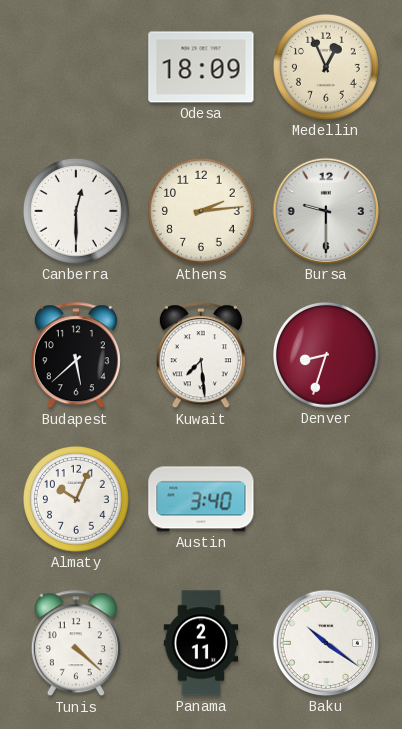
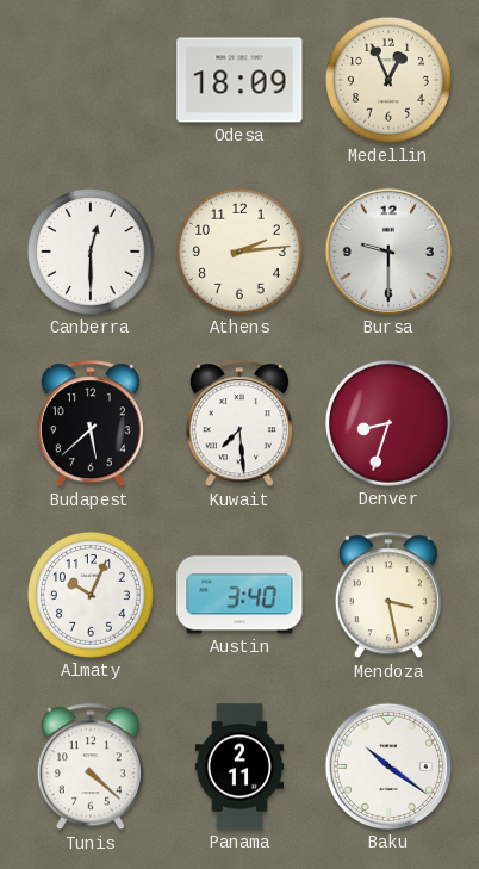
Mendoza: none -> 3:28 (388, 596)
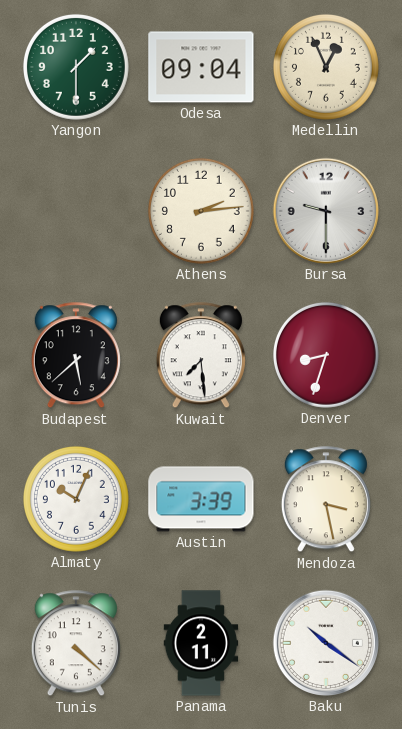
Yangon: none -> 1:30 (76, 67)
Odesa: 18:09 -> 09:04 (201, 67)
Canberra: 12:30 -> none (91, 252)
Austin: 3:40 -> 3:39 (201, 499)
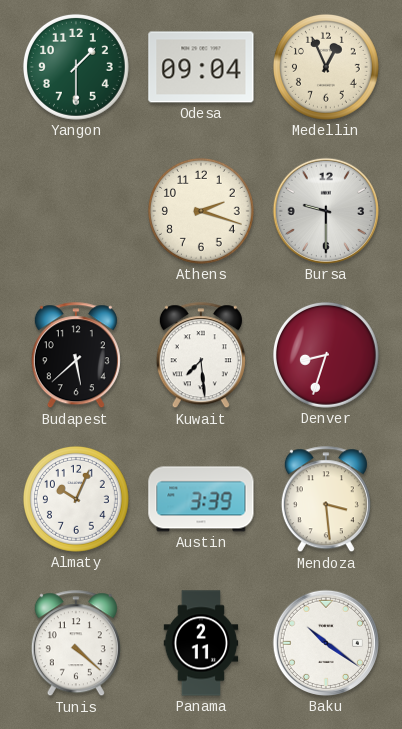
Athens: 2:14 -> 2:18 (201, 211)
Mendoza: 3:28 -> 3:29 (326, 500)
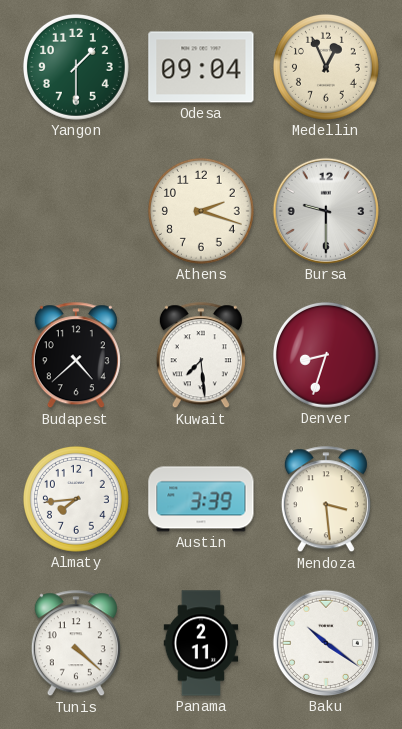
Budapest: 5:38 -> 4:38 (76, 356)
Almaty: 10:04 -> 7:44 (76, 499)
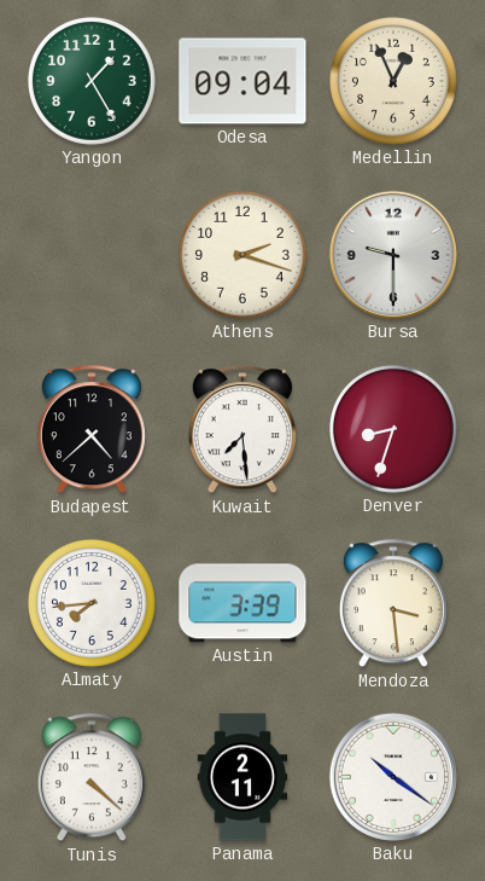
Yangon: 1:30 -> 1:25 (92, 81)
